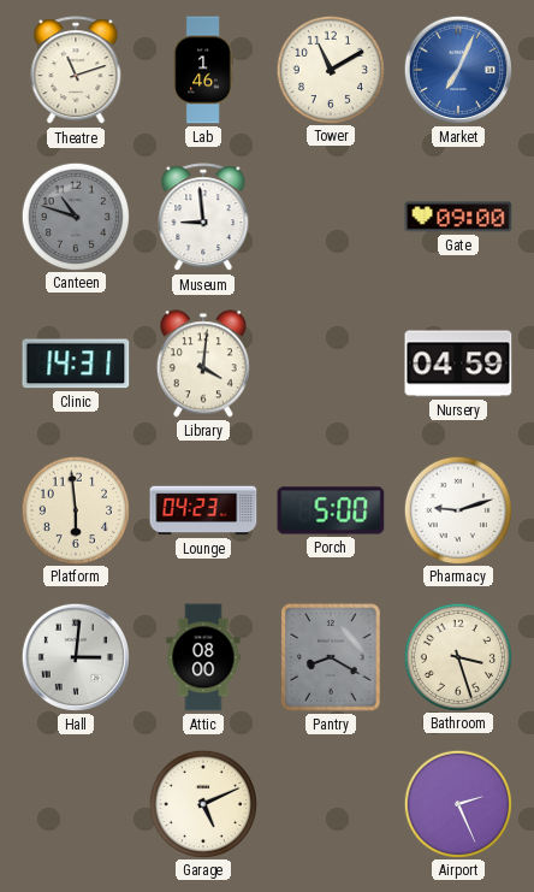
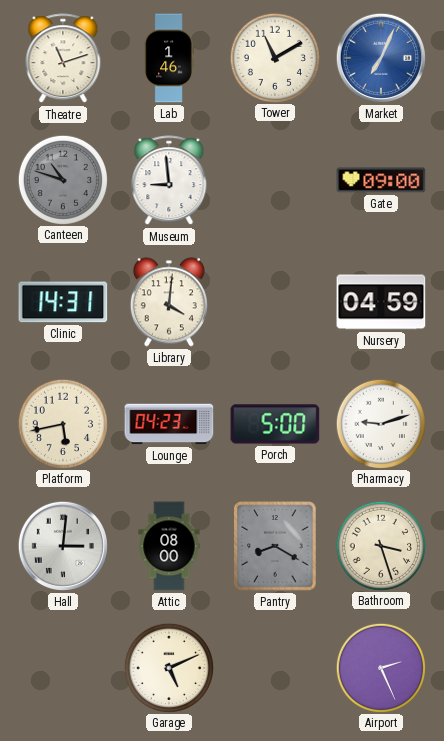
Platform: 5:59 -> 5:43 (63, 423)
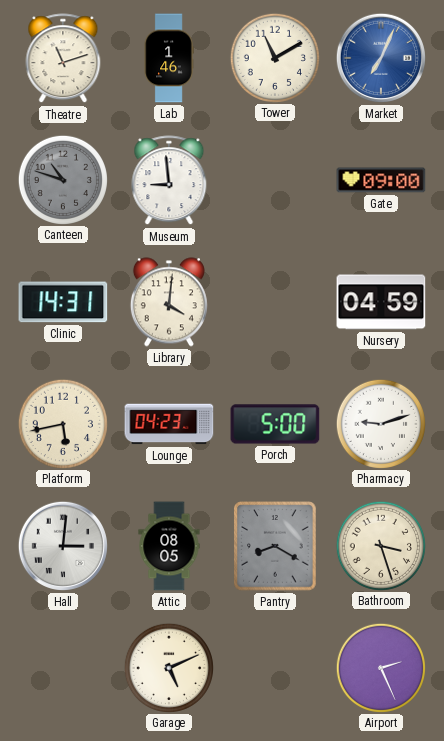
Attic: 08:00 -> 08:05 (169, 546)
